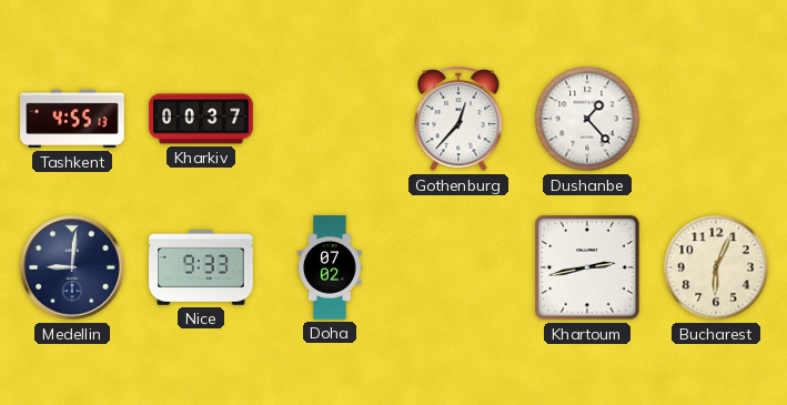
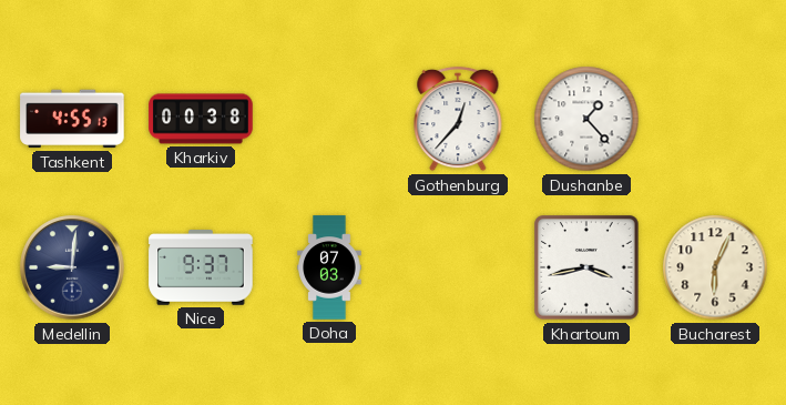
Kharkiv: 00:37 -> 00:38 (201, 119)
Nice: 9:33 -> 9:37 (201, 267)
Doha: 07:02 -> 07:03 (329, 267)
Khartoum: 2:43 -> 3:43 (586, 267)
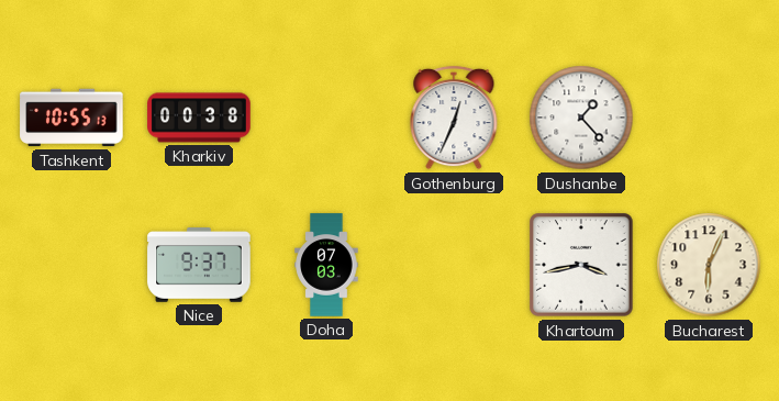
Tashkent: 4:55 -> 10:55 (71, 118)
Gothenburg: 12:37 -> 12:34 (454, 118)
Medellin: 9:01 -> none (72, 267)
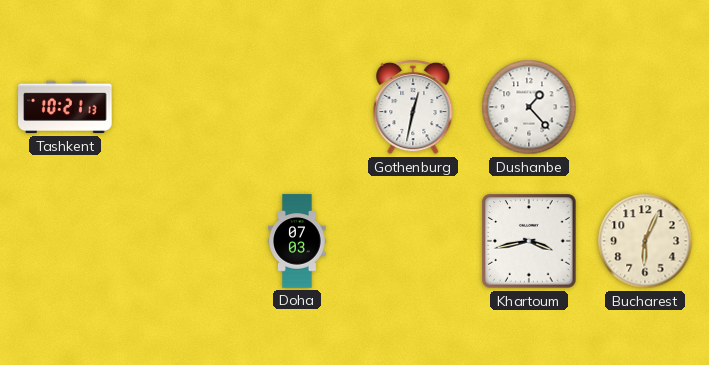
Tashkent: 10:55 -> 10:21 (65, 107)
Kharkiv: 00:38 -> none (199, 118)
Gothenburg: 12:34 -> 12:32 (413, 107)
Nice: 9:37 -> none (199, 265)
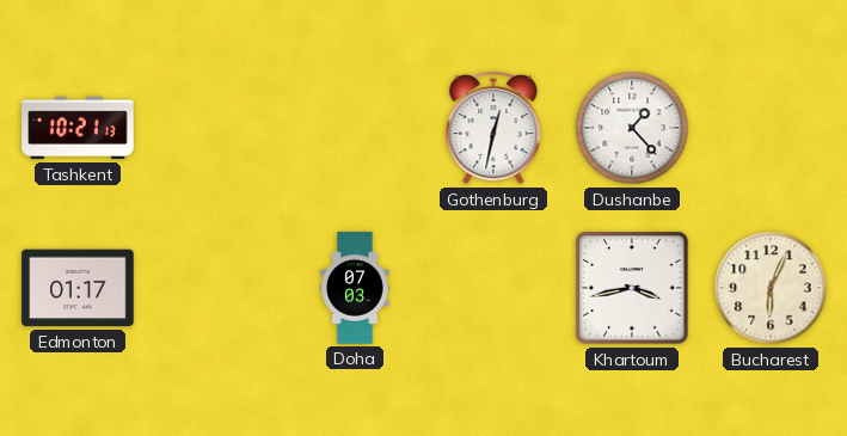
Edmonton: none -> 01:17 (78, 288)
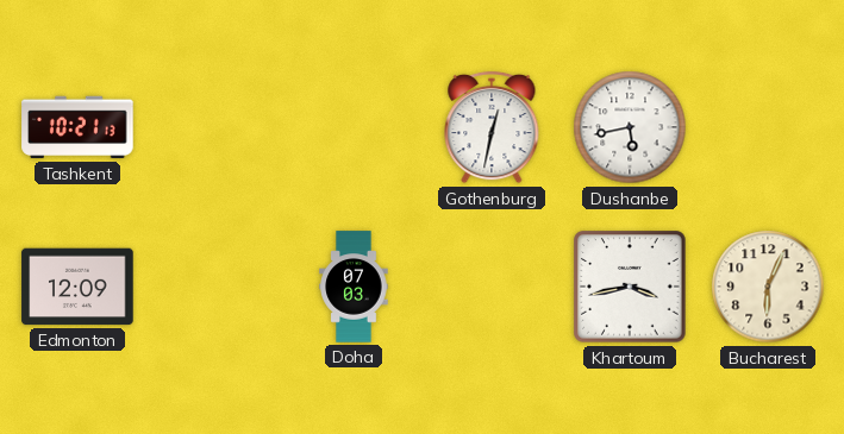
Dushanbe: 1:23 -> 5:43 (630, 127)
Edmonton: 01:17 -> 12:09 (77, 287)
